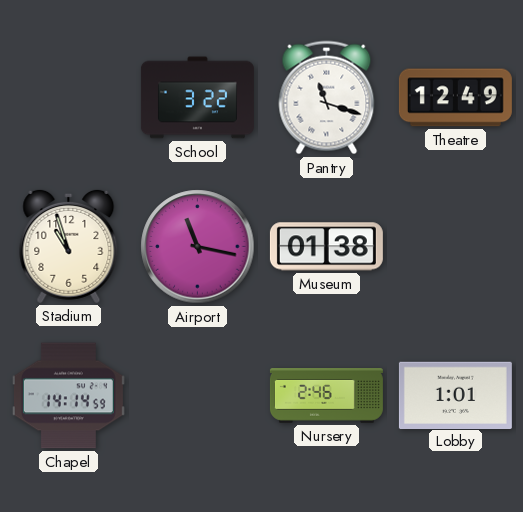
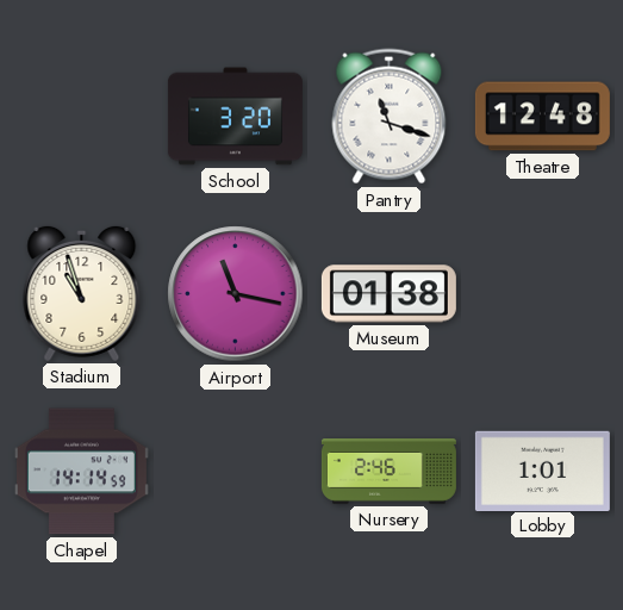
School: 3:22 -> 3:20 (235, 117)
Theatre: 12:49 -> 12:48 (542, 117)
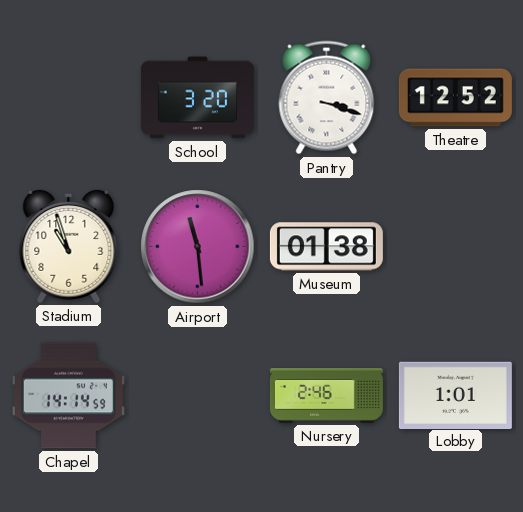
Pantry: 11:18 -> 3:18 (327, 98)
Theatre: 12:48 -> 12:52 (455, 98)
Airport: 11:17 -> 11:29 (198, 247)
